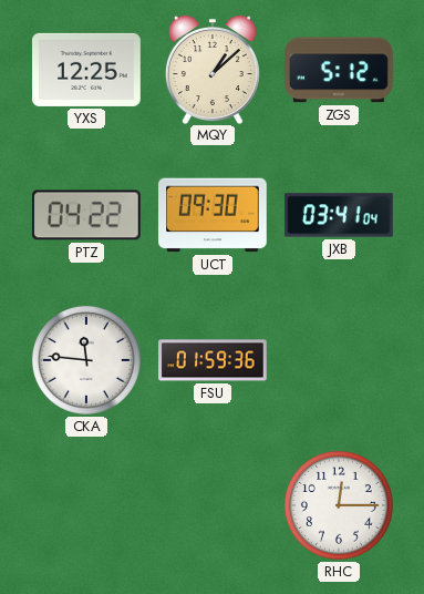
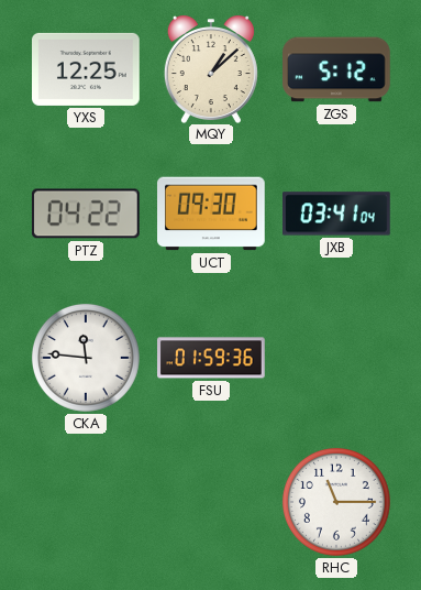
RHC: 12:15 -> 11:15 (336, 502)
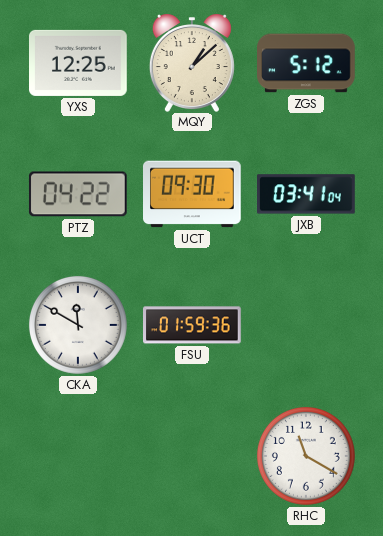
CKA: 11:46 -> 11:50 (78, 325)
RHC: 11:15 -> 11:20 (306, 456)
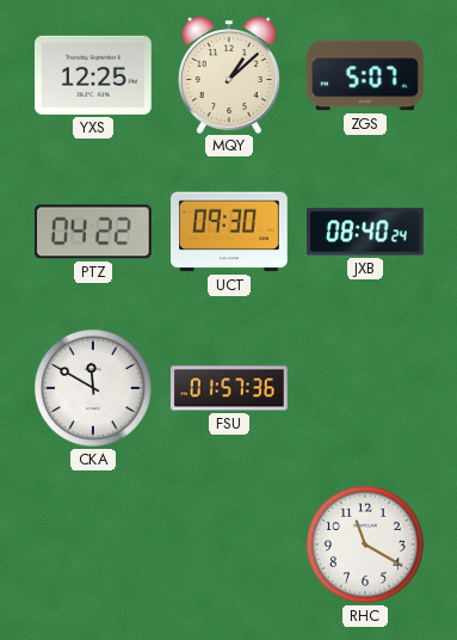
ZGS: 5:12 -> 5:07 (365, 75)
JXB: 03:41 -> 08:40 (366, 232)
FSU: 01:59 -> 01:57 (230, 388)
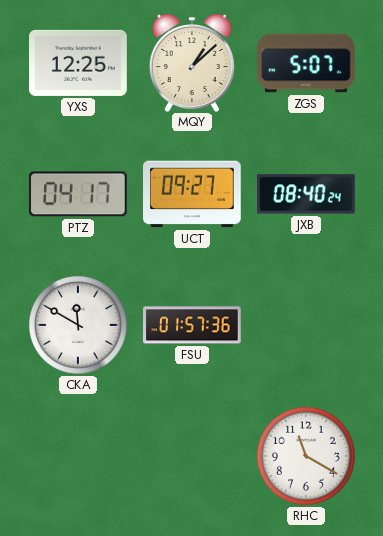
PTZ: 04:22 -> 04:17 (78, 194)
UCT: 09:30 -> 09:27 (193, 194)
